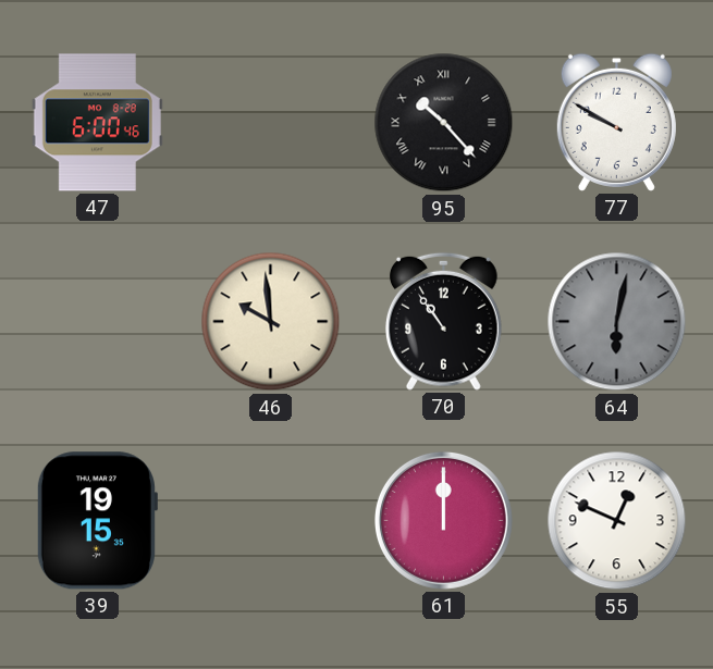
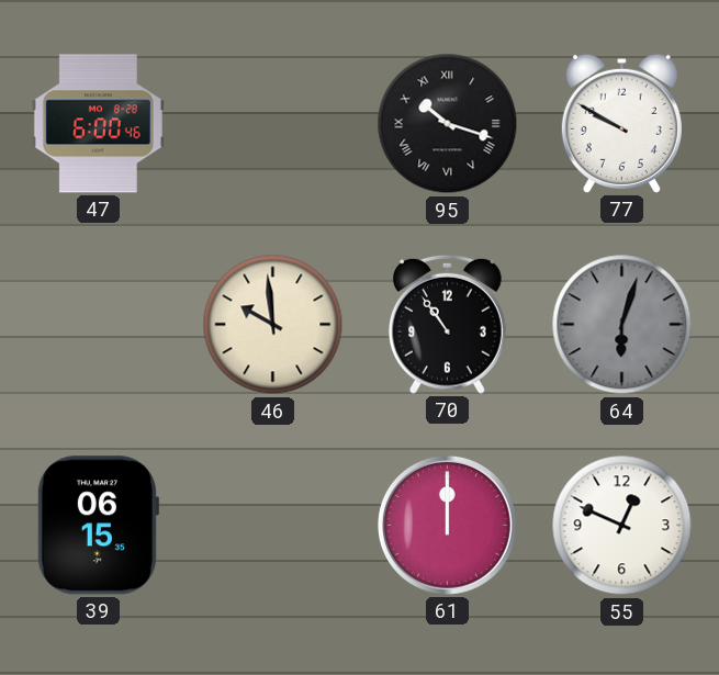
95: 10:23 -> 10:18 (448, 124)
64: 6:02 -> 6:03 (622, 325)
39: 19:15 -> 06:15 (98, 526)
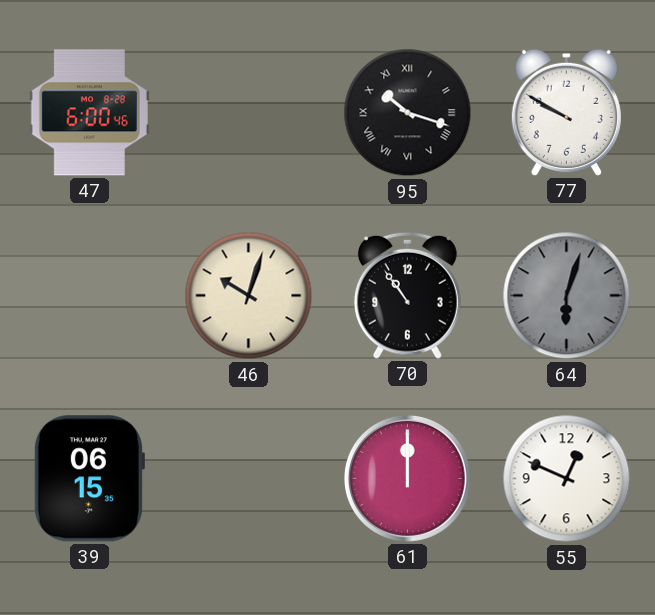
46: 9:59 -> 10:03 (249, 296)
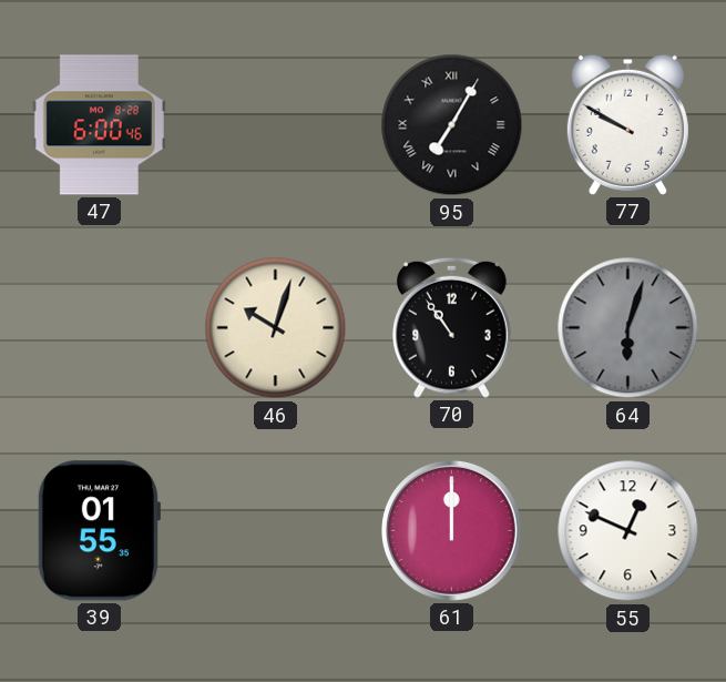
95: 10:18 -> 7:05 (452, 125)
39: 06:15 -> 01:55 (99, 531)
